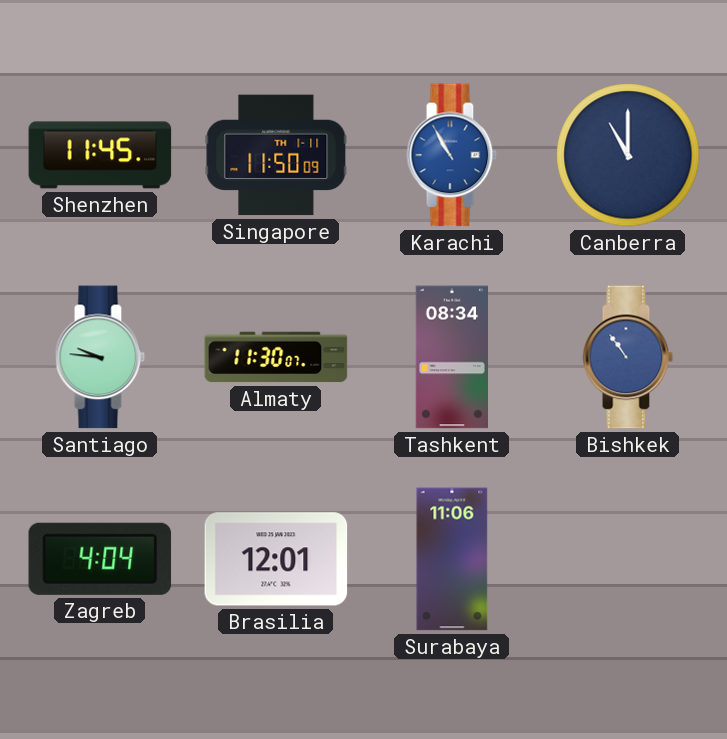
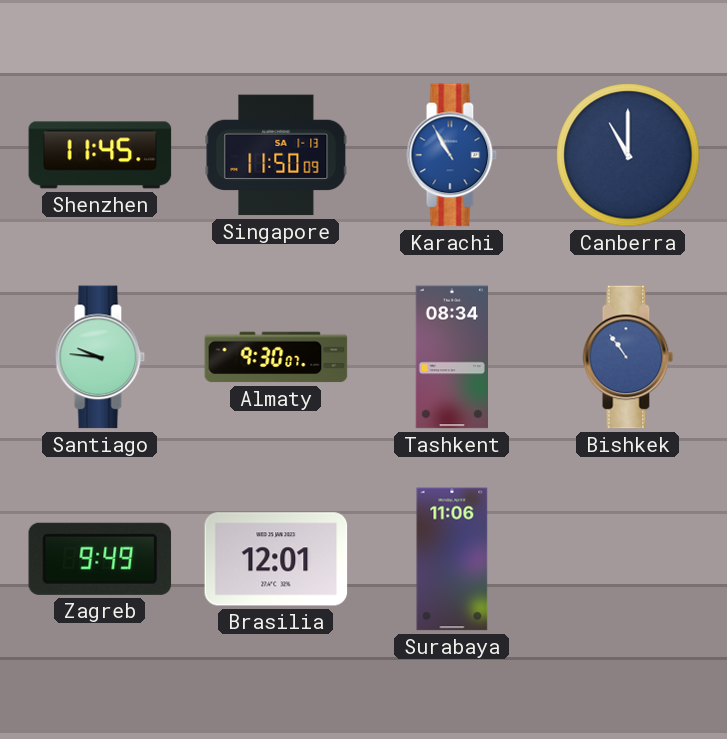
Singapore date: TH 1-11 -> SA 1-13 (276, 155)
Almaty: 11:30 -> 9:30 (276, 357)
Zagreb: 4:04 -> 9:49 (100, 559)
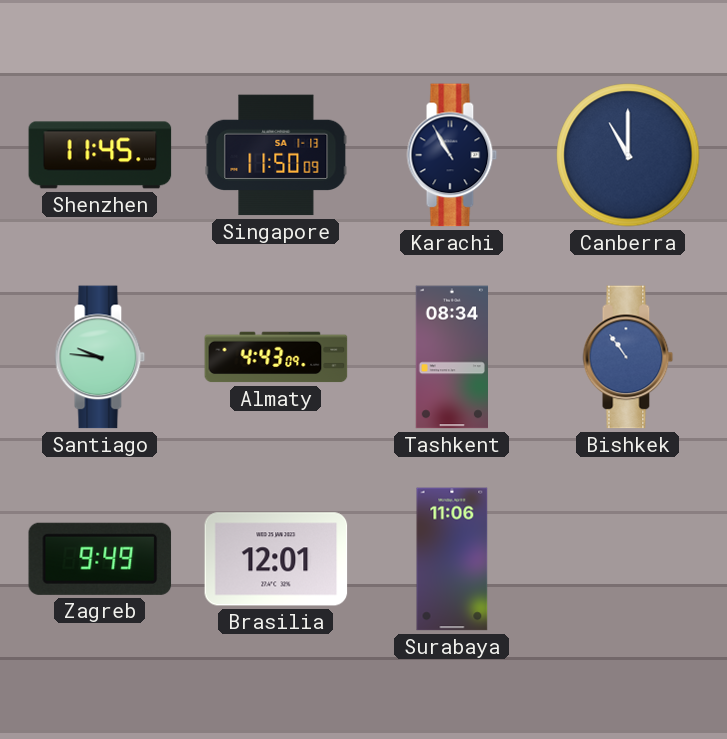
Karachi dial: blue -> navy (452, 155)
Almaty: 9:30 -> 4:43 (276, 357)
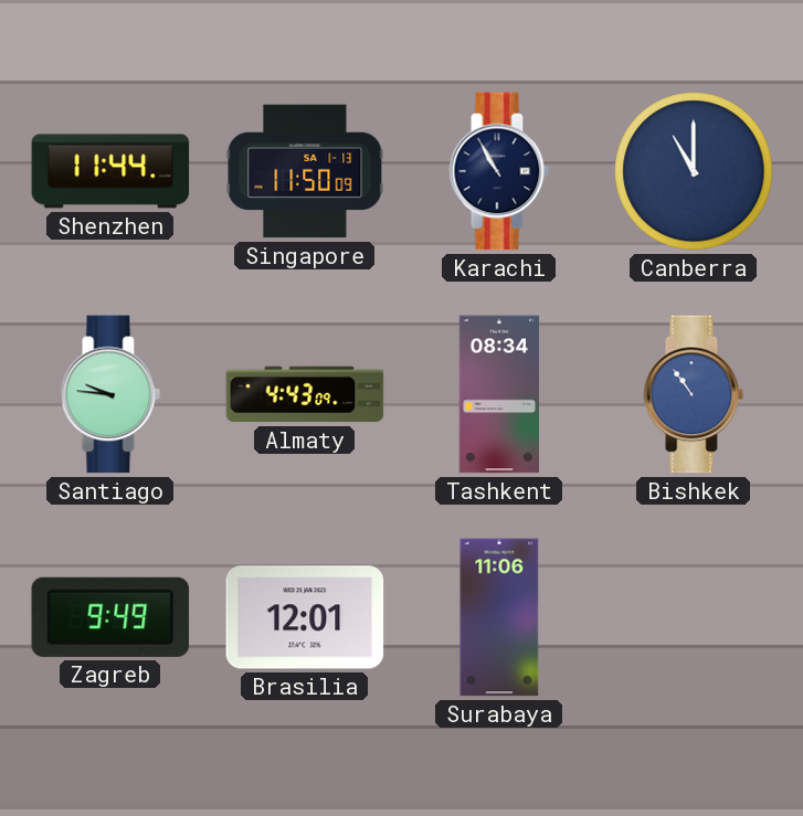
Shenzhen: 11:45 -> 11:44 (110, 171)
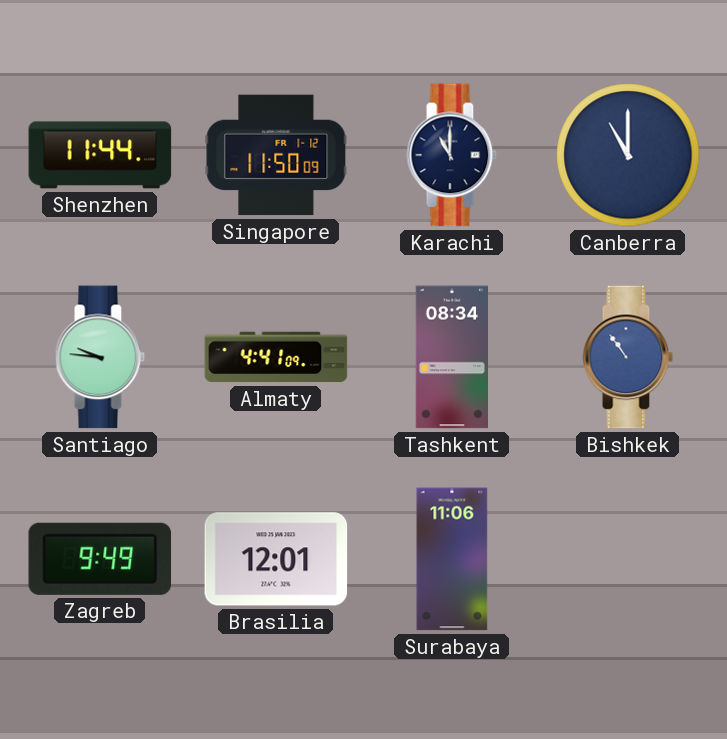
Singapore date: SA 1-13 -> FR 1-12 (276, 155)
Karachi: 10:55 -> 11:00 (452, 155)
Almaty: 4:43 -> 4:41 (276, 357)
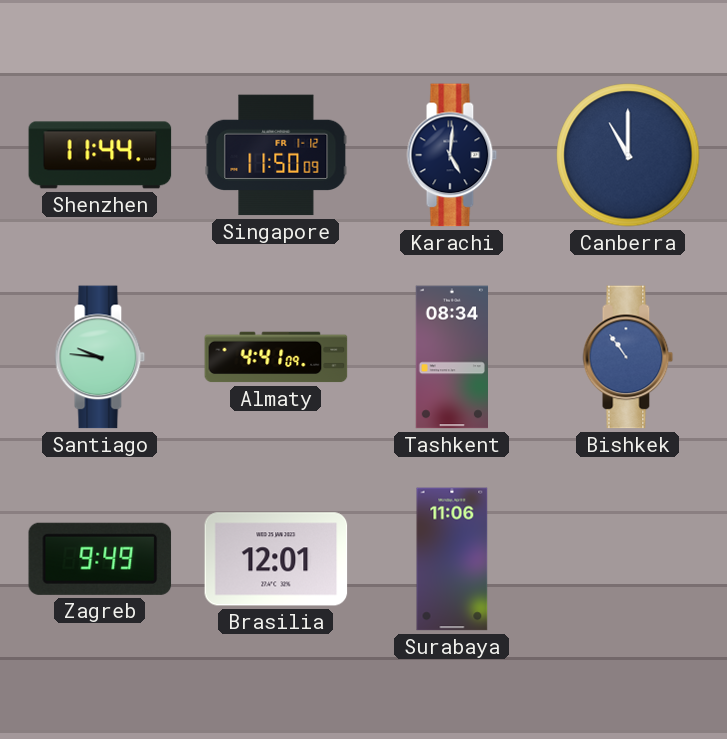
Karachi: 11:00 -> 5:01 (452, 155)
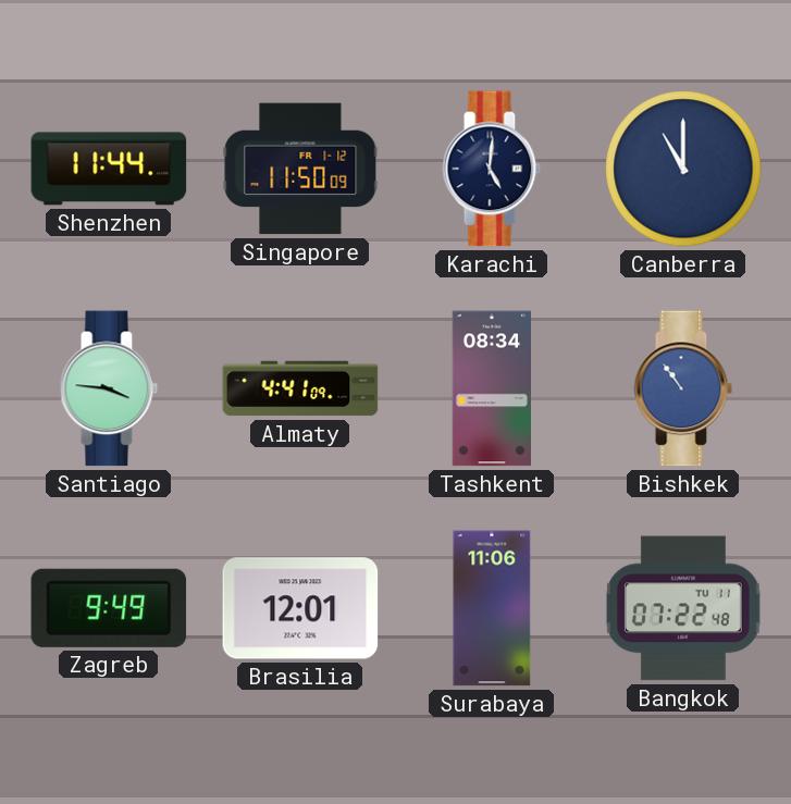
Santiago: 9:46 -> 3:46 (109, 388)
Bangkok: none -> 07:22 (683, 608)
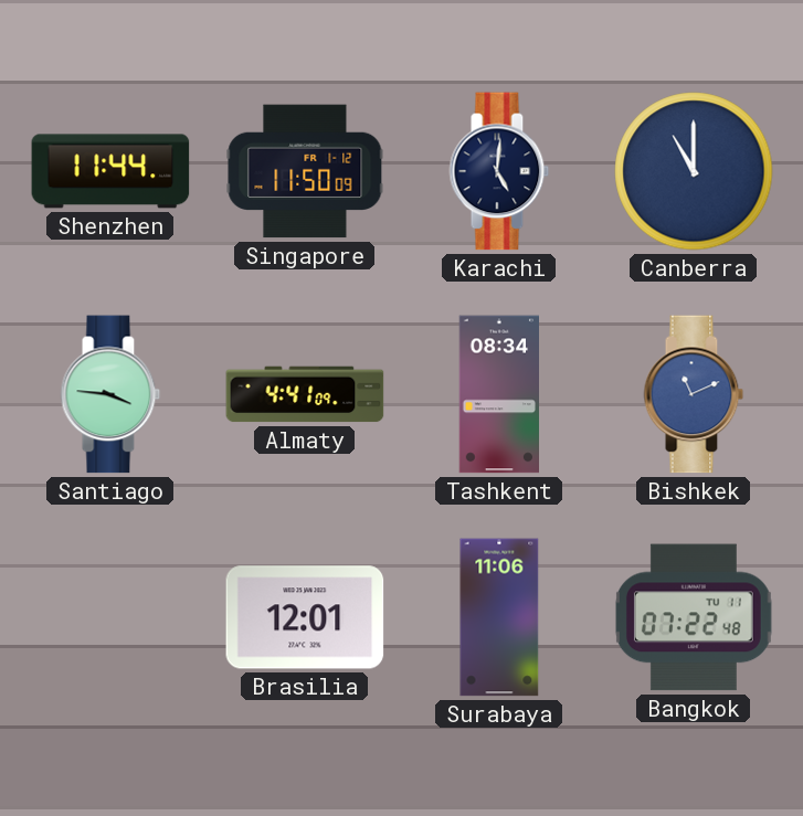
Bishkek: 10:54 -> 11:11 (694, 394)
Zagreb: 9:49 -> none (109, 608)
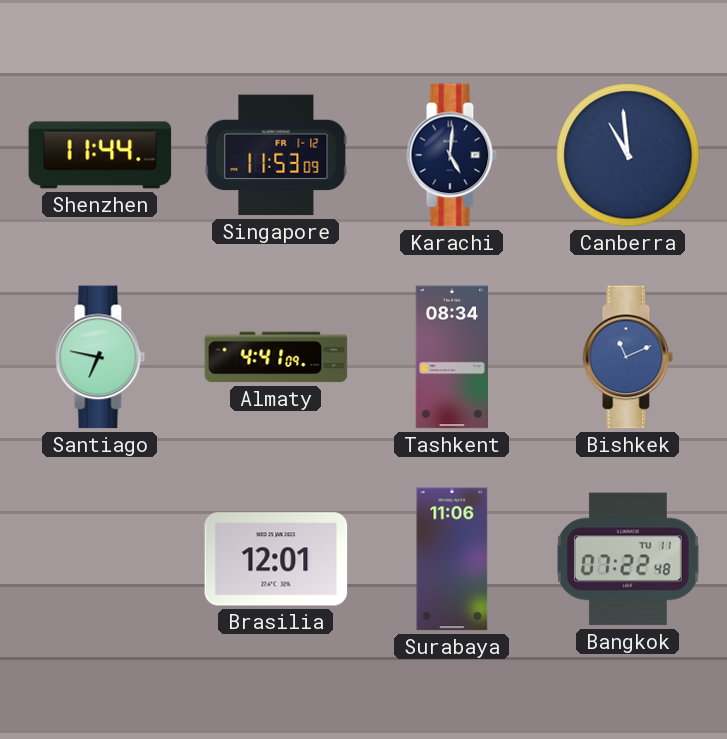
Singapore: 11:50 -> 11:53 (276, 155)
Canberra: 11:00 -> 10:59 (628, 155)
Santiago: 3:46 -> 6:47 (100, 357)
